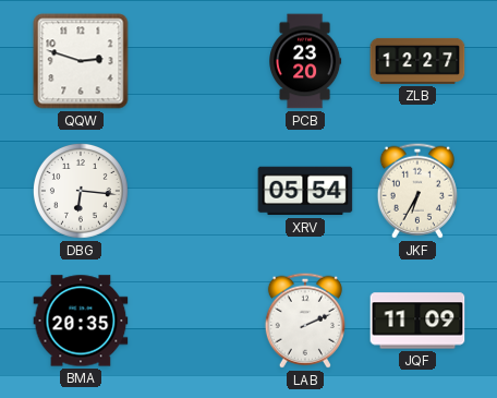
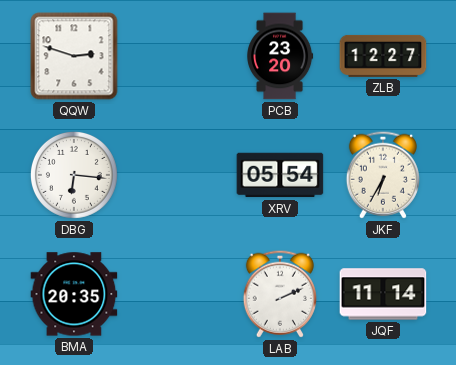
JQF: 11:09 -> 11:14 (383, 294)
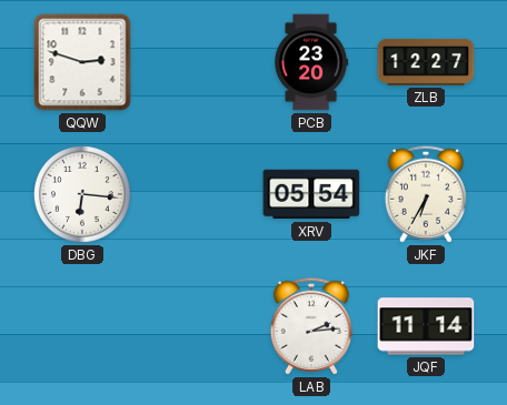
BMA: 20:35 -> none (74, 294)
LAB: 2:11 -> 2:14 (311, 326)
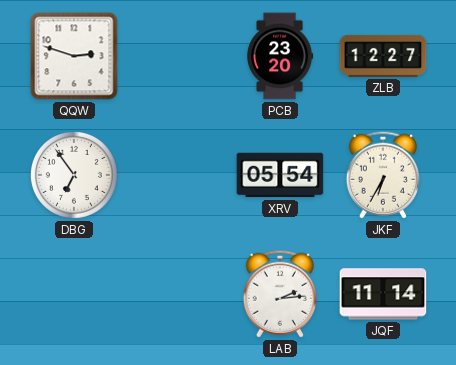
DBG: 6:16 -> 6:54 (74, 175)
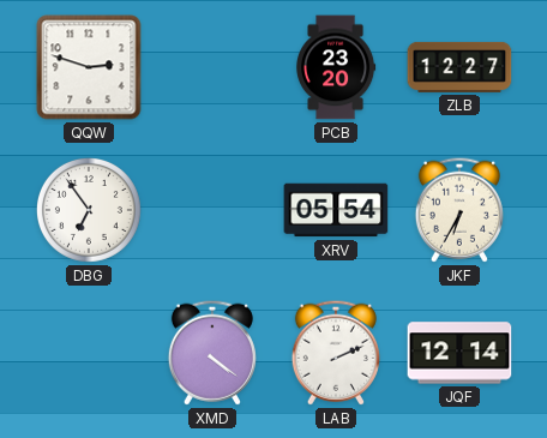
XMD: none -> 4:21 (212, 353)
LAB: 2:14 -> 2:11 (336, 353)
JQF: 11:14 -> 12:14 (459, 353)
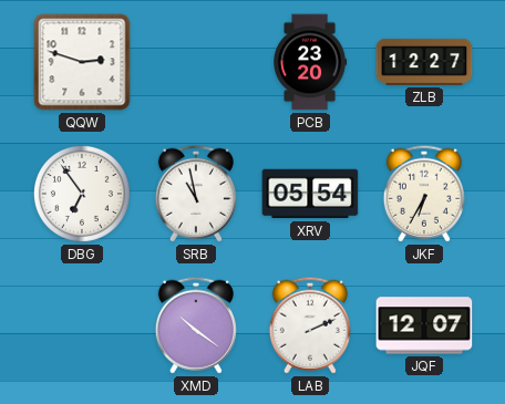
SRB: none -> 10:58 (196, 194)
XMD: 4:21 -> 10:21 (196, 325)
JQF: 12:14 -> 12:07 (424, 325)
